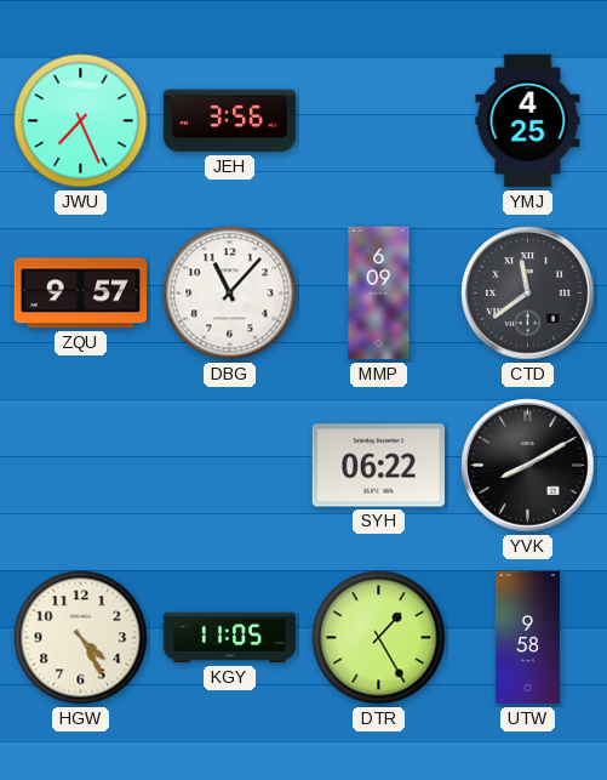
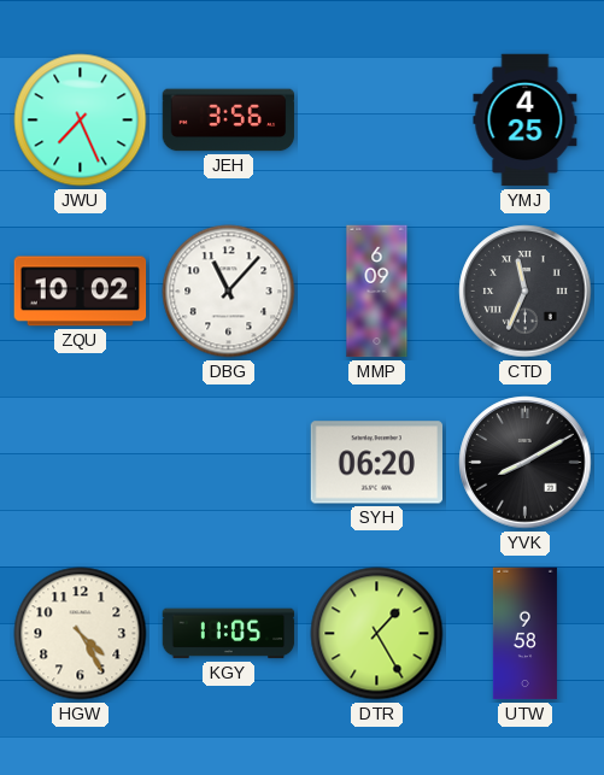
ZQU: 9:57 -> 10:02 (81, 292)
CTD: 11:39 -> 11:34 (526, 292)
SYH: 06:22 -> 06:20 (377, 463)
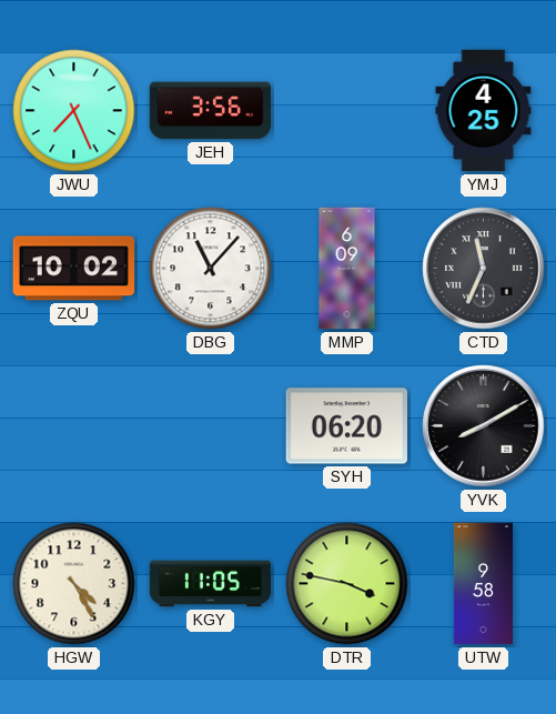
DTR: 1:25 -> 3:47 (347, 584)
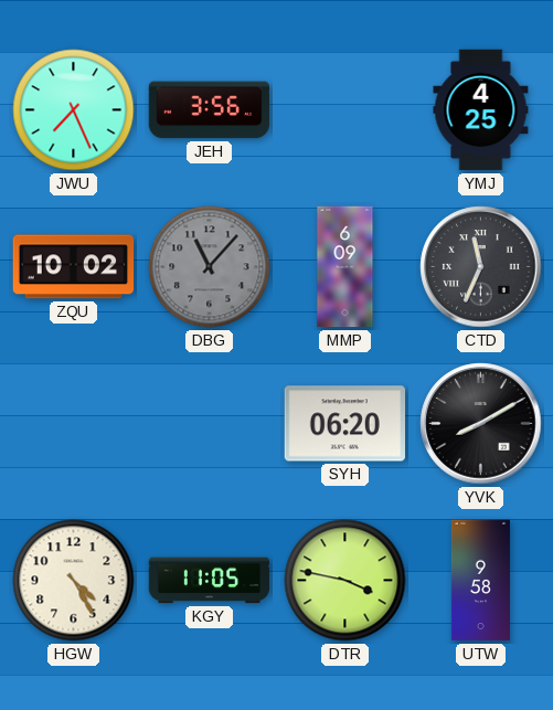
DBG dial: white -> grey (210, 267)
